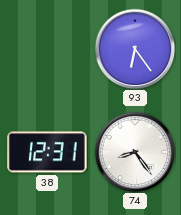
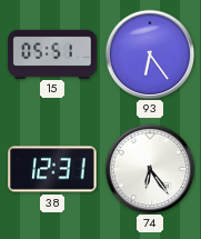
15: none -> 05:51 (52, 53)
74: 8:24 -> 6:24 (150, 169)
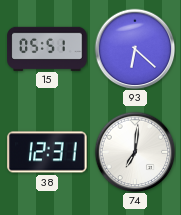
93: 6:24 -> 6:22 (135, 49)
74: 6:24 -> 7:01 (135, 152)
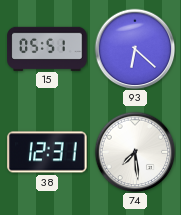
74: 7:01 -> 7:29 (135, 152)
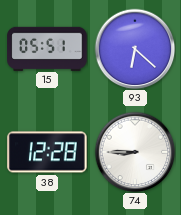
38: 12:31 -> 12:28 (47, 152)
74: 7:29 -> 8:45 (135, 152)
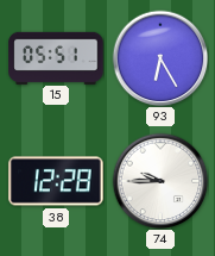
93: 6:22 -> 6:25 (160, 58)
74: 8:45 -> 9:45 (160, 181)
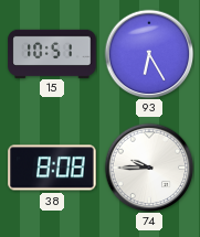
15: 05:51 -> 10:51 (52, 53)
38: 12:28 -> 8:08 (52, 168)
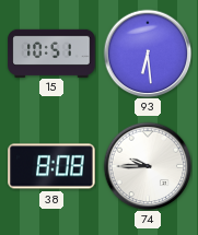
93: 6:25 -> 6:29 (148, 54)
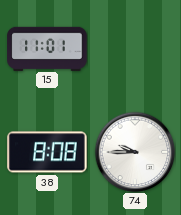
15: 10:51 -> 11:01 (47, 48)
93: 6:29 -> none (148, 54)
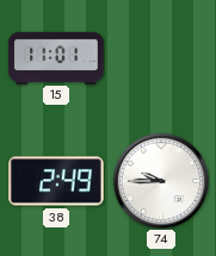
38: 8:08 -> 2:49 (56, 181)
